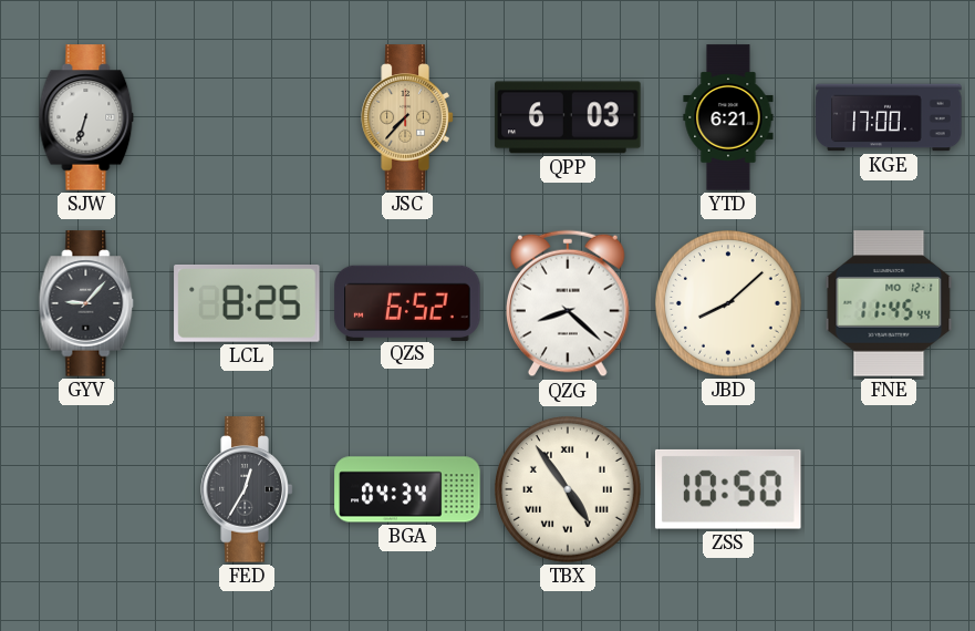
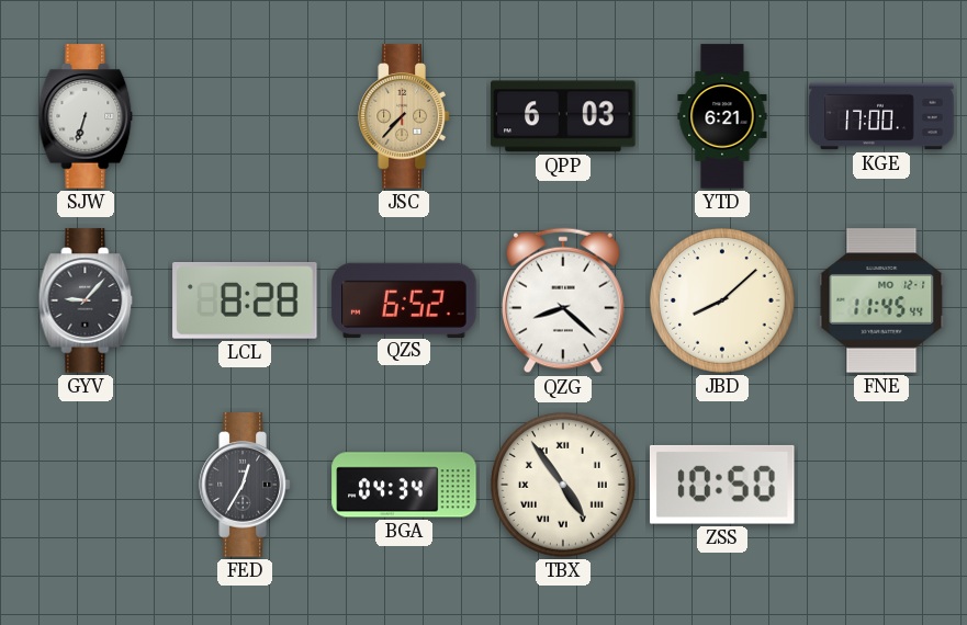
LCL: 8:25 -> 8:28 (245, 302)
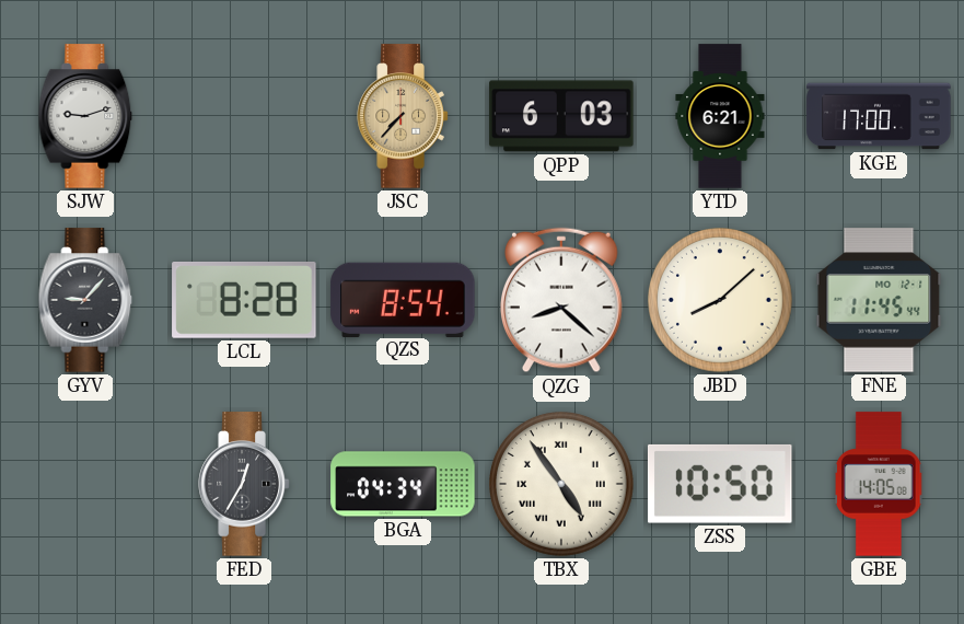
SJW: 6:33 -> 9:12 (85, 116)
QZS: 6:52 -> 8:54 (403, 299)
GBE: none -> 14:05 (880, 484)
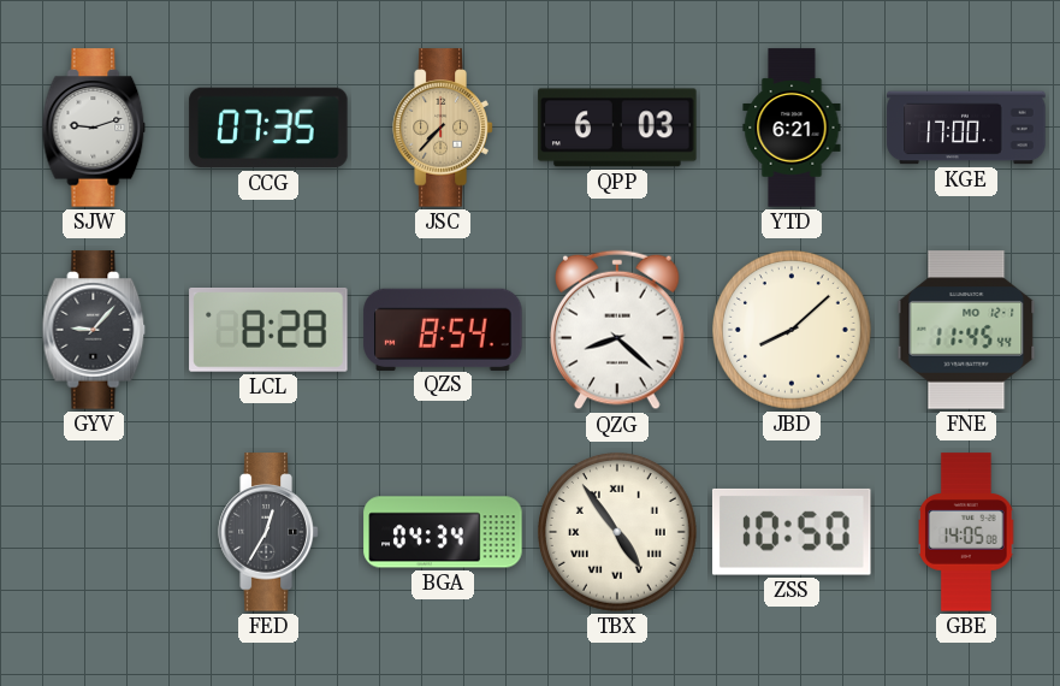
CCG: none -> 07:35 (268, 128)
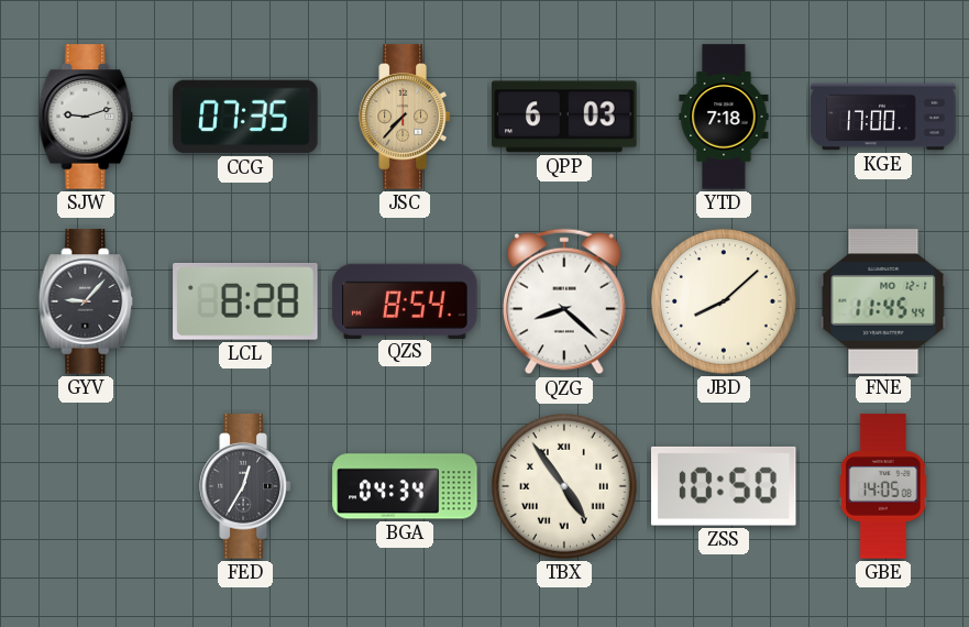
YTD: 6:21 -> 7:18 (724, 117)
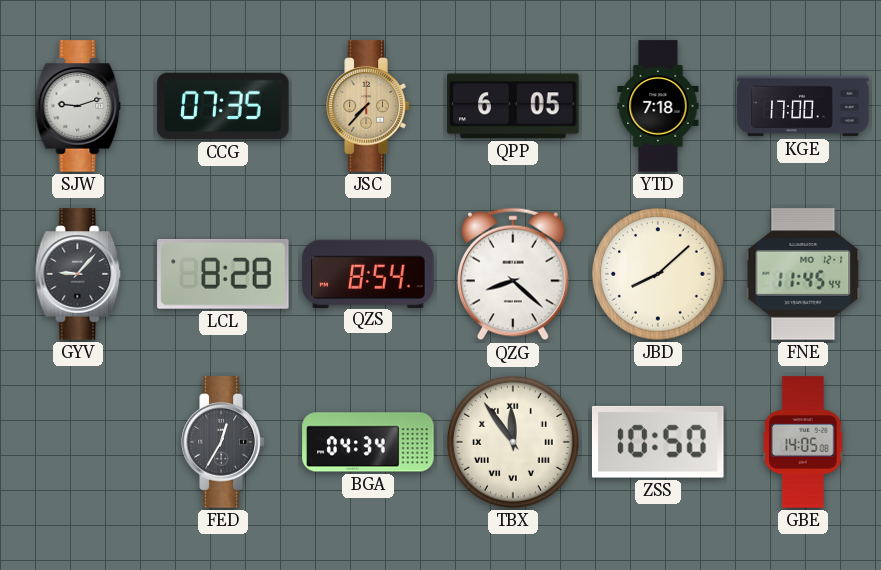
QPP: 6:03 -> 6:05 (513, 106)
TBX: 4:54 -> 11:54 (514, 443)
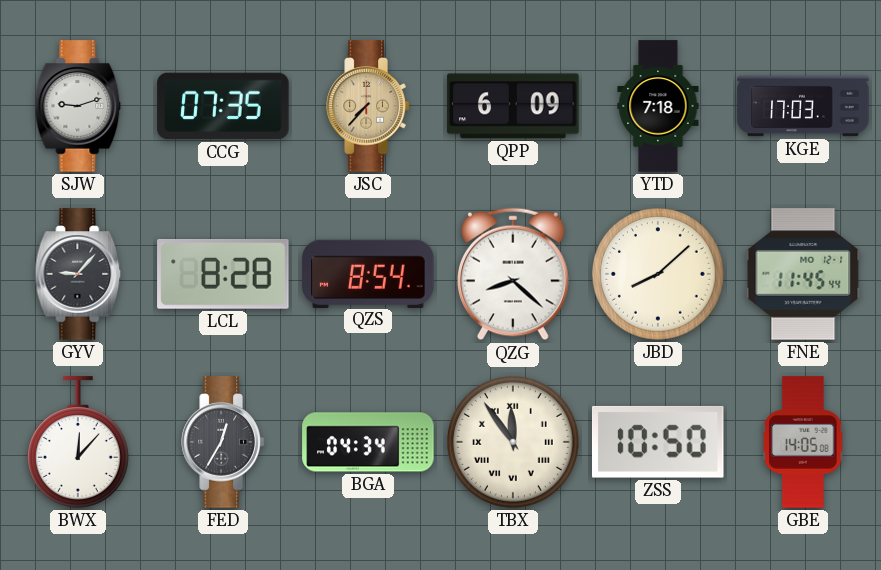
QPP: 6:05 -> 6:09 (513, 106)
KGE: 17:00 -> 17:03 (803, 106)
BWX: none -> 12:07 (78, 442)
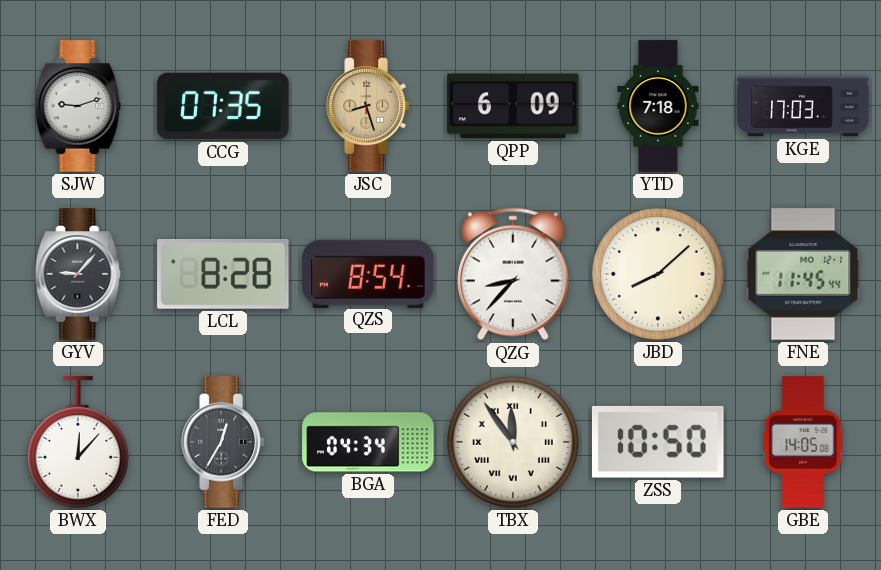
JSC: 7:37 -> 8:27 (368, 106)
QZG: 8:22 -> 8:37 (514, 274)
